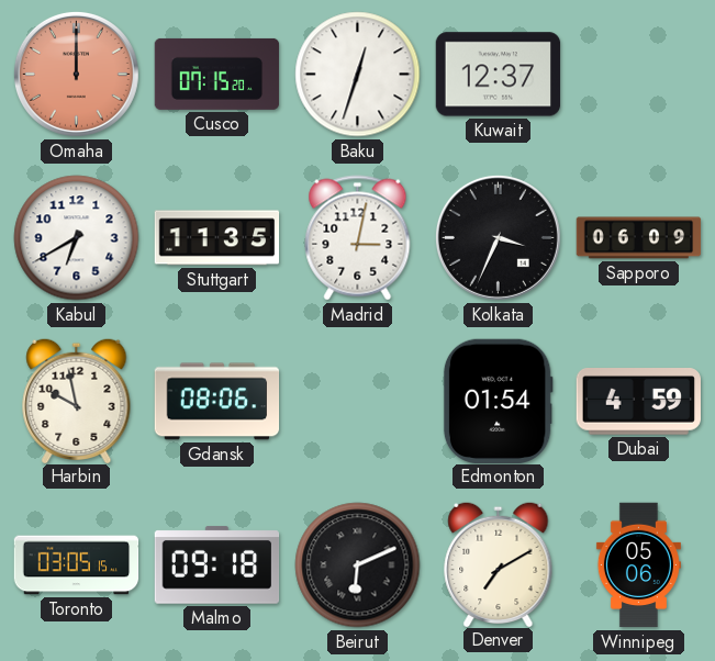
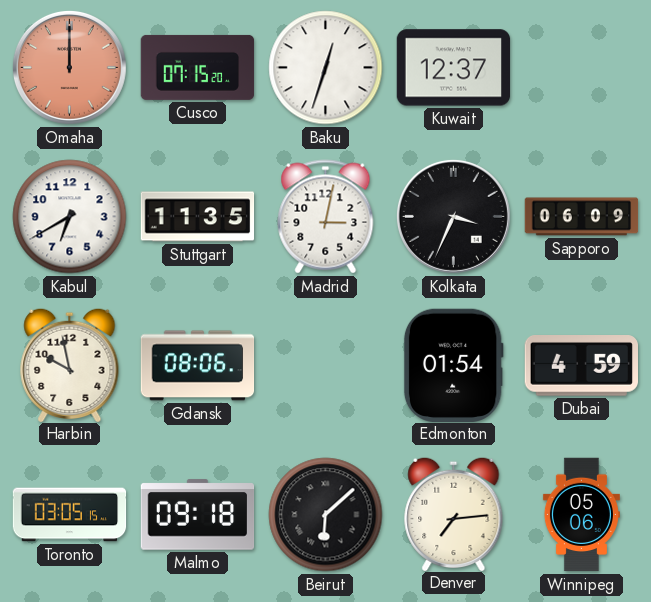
Beirut: 6:11 -> 6:08 (326, 515)
Denver: 7:10 -> 7:14 (454, 513)
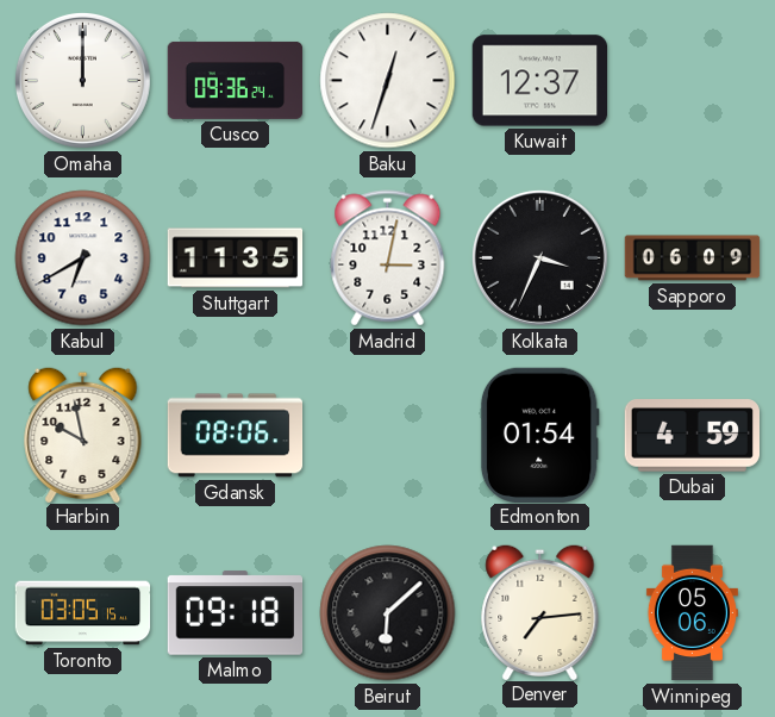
Omaha dial: salmon -> white (82, 80)
Cusco: 07:15 -> 09:36 (236, 80)
